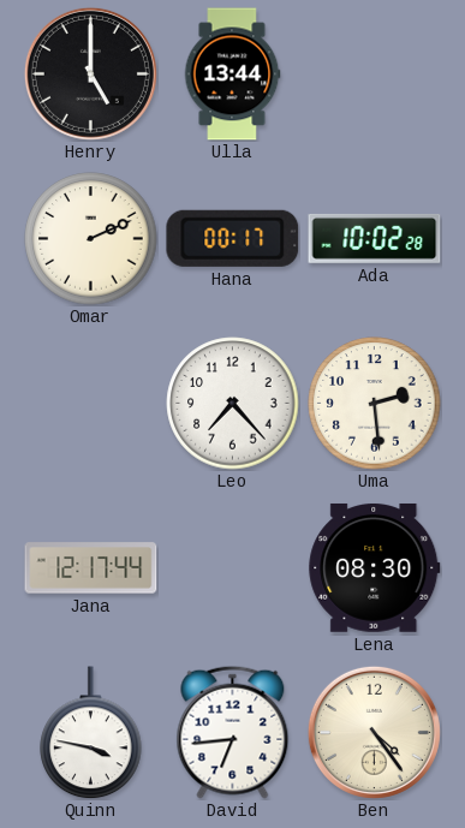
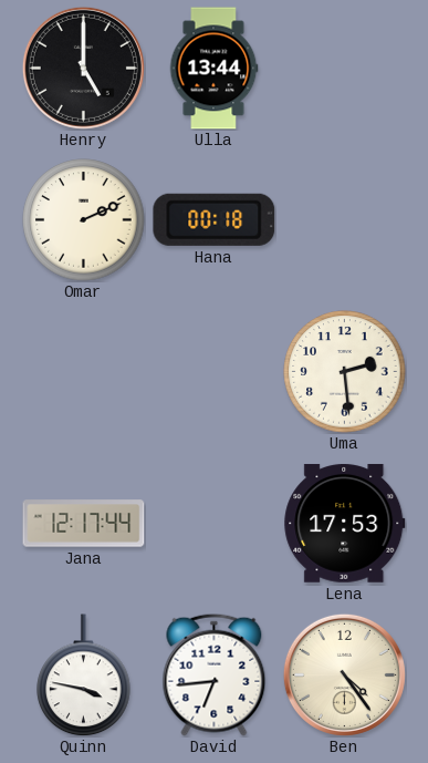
Hana: 00:17 -> 00:18 (215, 219)
Ada: 10:02 -> none (375, 238)
Leo: 7:23 -> none (233, 404)
Lena: 08:30 -> 17:53 (345, 523)
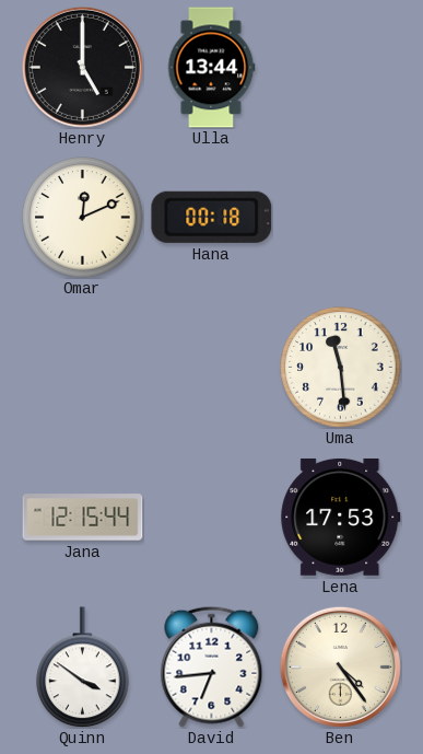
Omar: 2:11 -> 12:11 (83, 218)
Uma: 2:29 -> 11:29 (341, 368)
Jana: 12:17 -> 12:15 (83, 518)
Quinn: 3:47 -> 3:51 (83, 668)
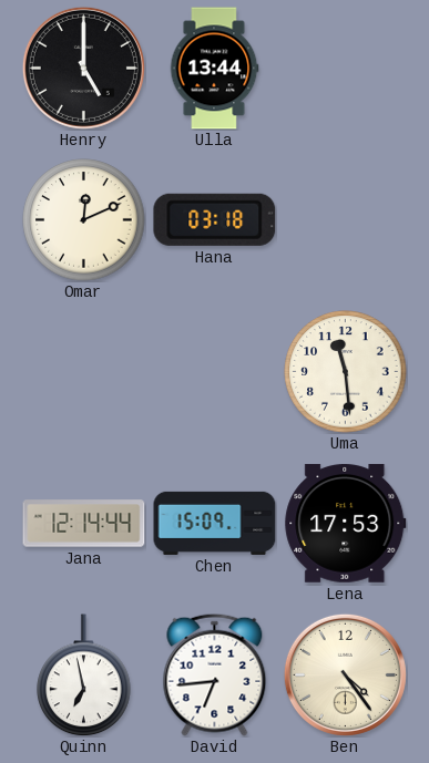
Hana: 00:18 -> 03:18 (215, 219)
Jana: 12:15 -> 12:14 (84, 524)
Chen: none -> 15:09 (215, 523)
Quinn: 3:51 -> 6:58 (84, 676)
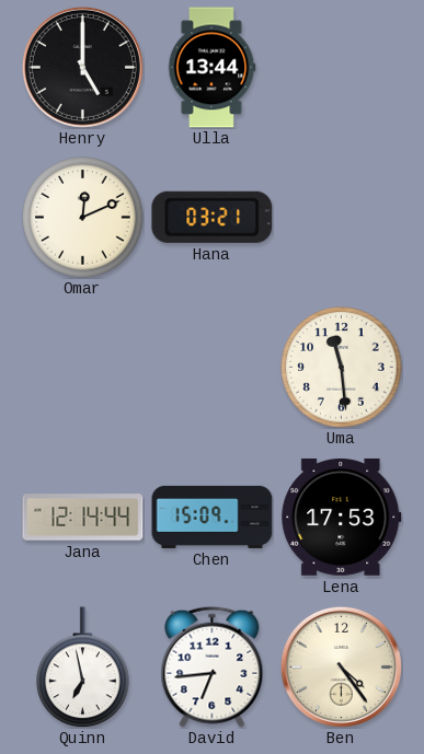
Hana: 03:18 -> 03:21 (213, 217)
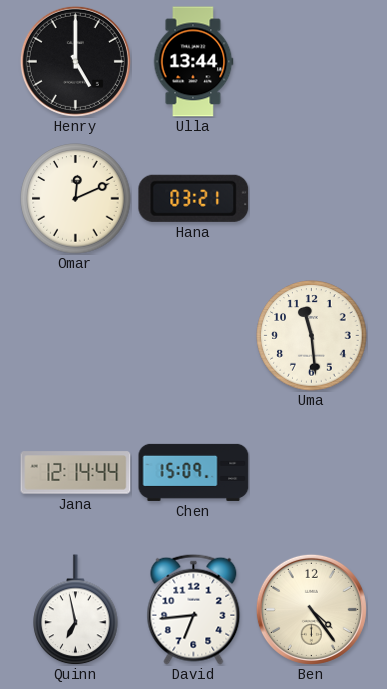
Lena: 17:53 -> none (342, 517)
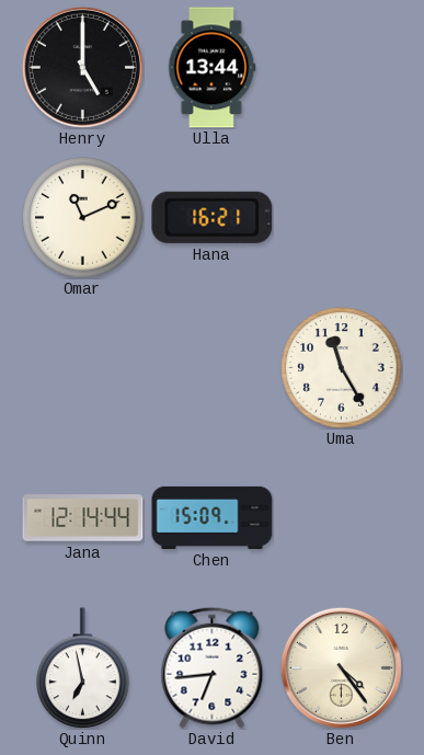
Omar: 12:11 -> 11:11 (83, 218)
Hana: 03:21 -> 16:21 (213, 217)
Uma: 11:29 -> 11:25 (342, 368)
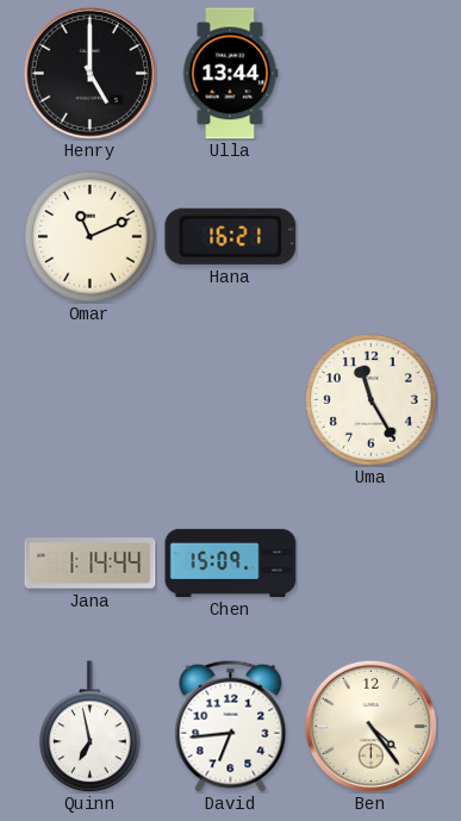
Jana: 12:14 -> 1:14 (91, 564)
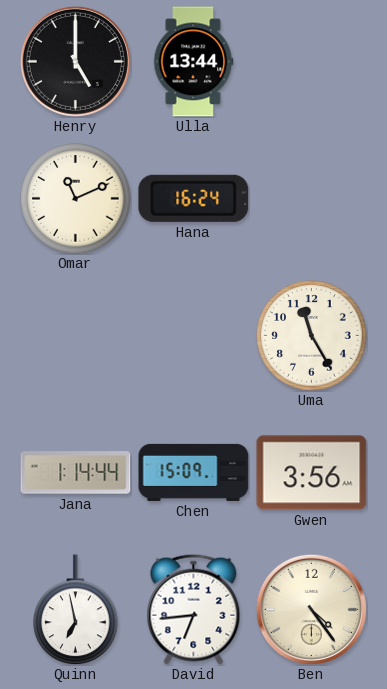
Hana: 16:21 -> 16:24 (194, 198)
Gwen: none -> 3:56 (312, 473)
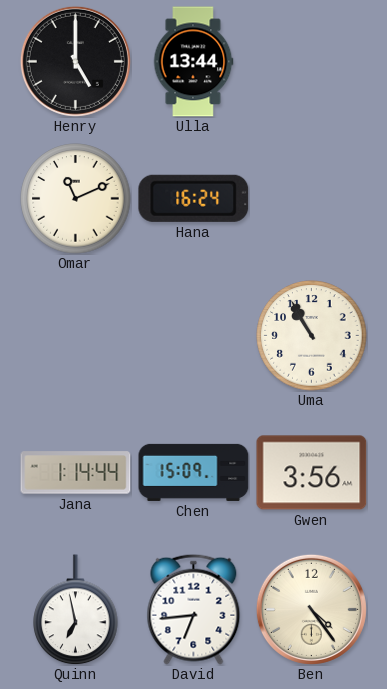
Uma: 11:25 -> 10:55 (312, 336)
